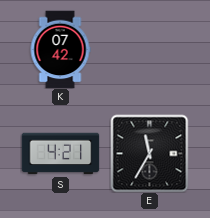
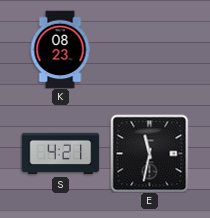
K: 07:42 -> 08:23 (60, 49)
E: 11:35 -> 11:32 (149, 153)
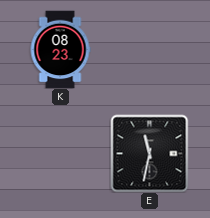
S: 4:21 -> none (60, 154)
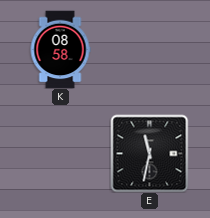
K: 08:23 -> 08:58 (60, 49)
